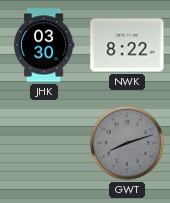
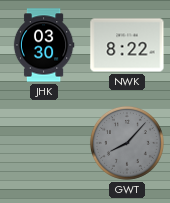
GWT: 8:12 -> 8:07 (127, 143)
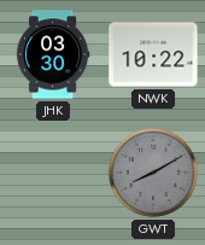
NWK: 8:22 -> 10:22 (153, 54)
GWT: 8:07 -> 8:10 (153, 173)
